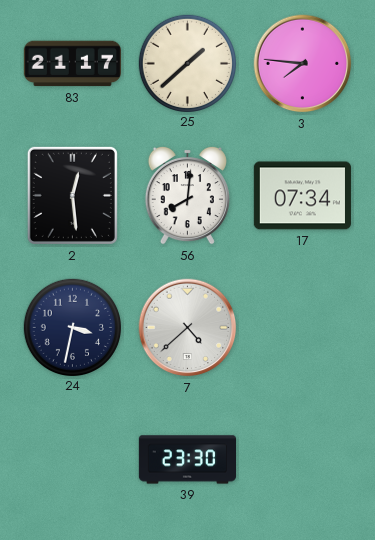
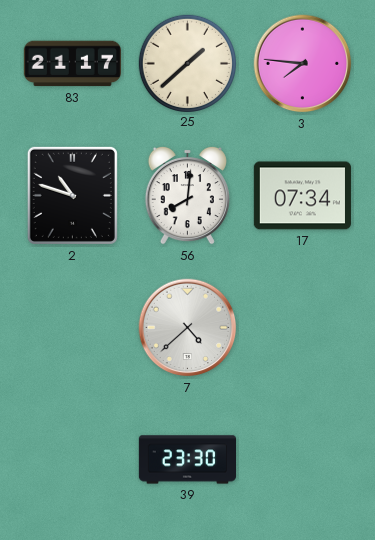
2: 12:29 -> 10:48 (72, 195)
24: 3:32 -> none (72, 327)
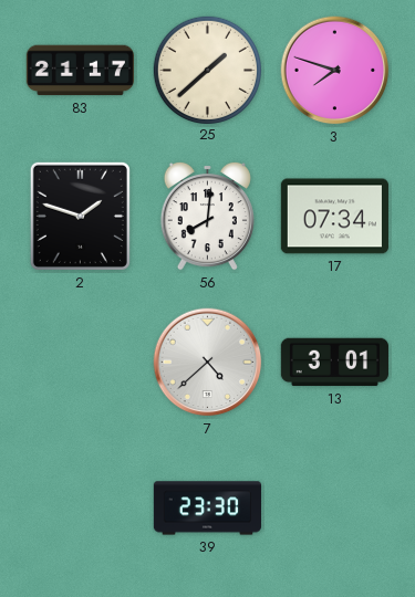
3: 7:46 -> 7:48 (335, 71)
2: 10:48 -> 1:48 (80, 216)
13: none -> 3:01 (334, 363)
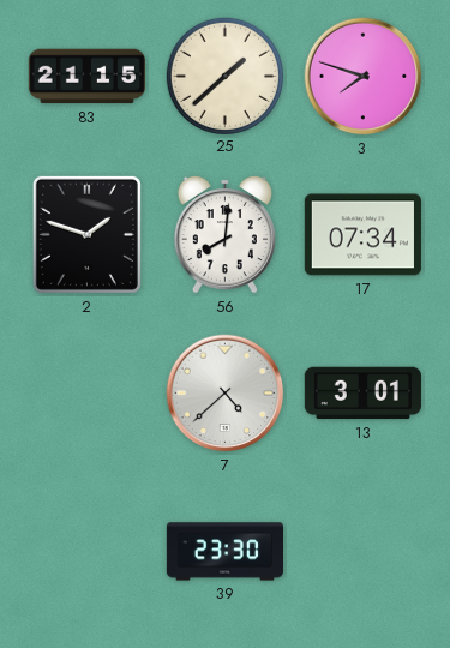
83: 21:17 -> 21:15 (86, 77)
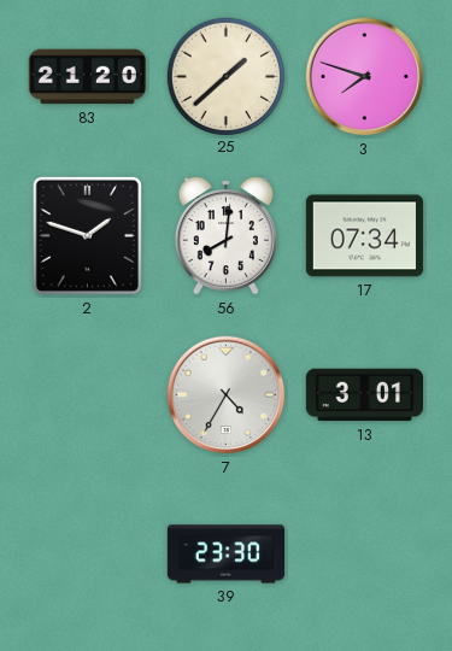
83: 21:15 -> 21:20 (87, 77)
7: 4:38 -> 4:35 (227, 395)
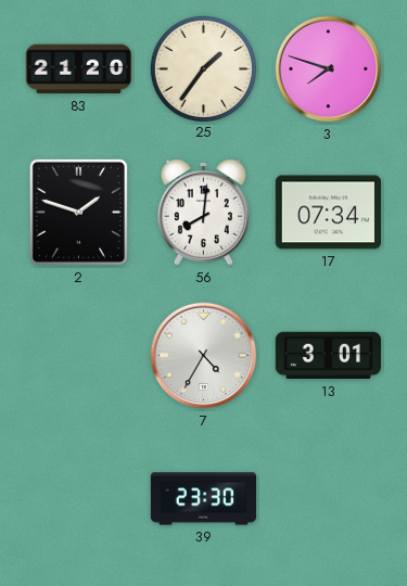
25: 1:38 -> 1:36 (203, 68)
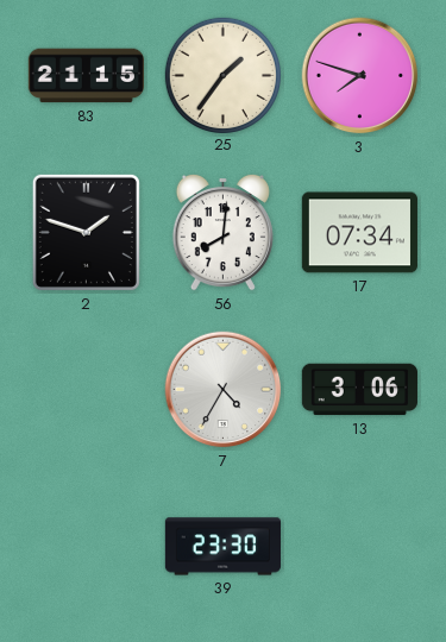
83: 21:20 -> 21:15 (86, 76)
13: 3:01 -> 3:06 (359, 390)
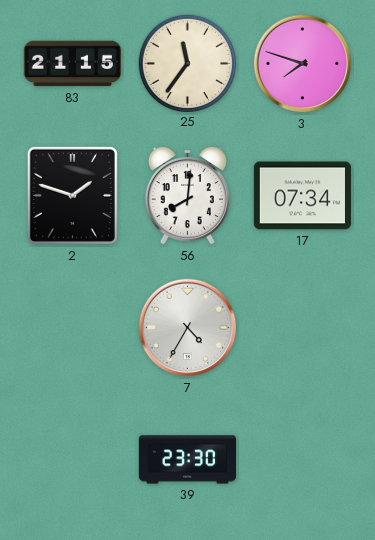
25: 1:36 -> 11:36 (187, 63)
13: 3:06 -> none (359, 390)
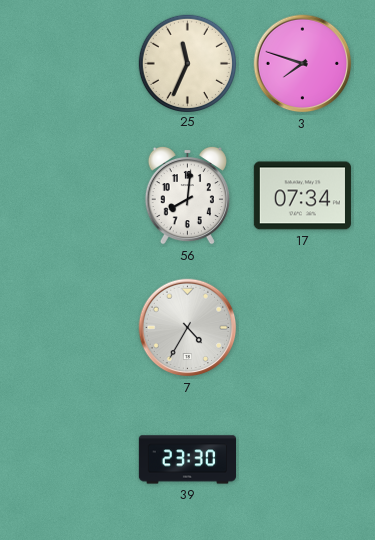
83: 21:15 -> none (72, 64)
25: 11:36 -> 11:34 (187, 63)
2: 1:48 -> none (72, 195)
